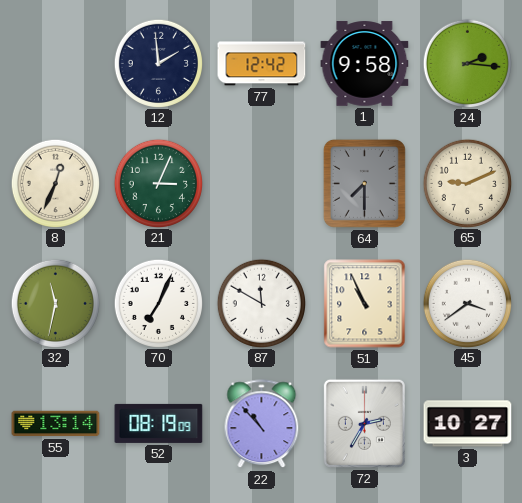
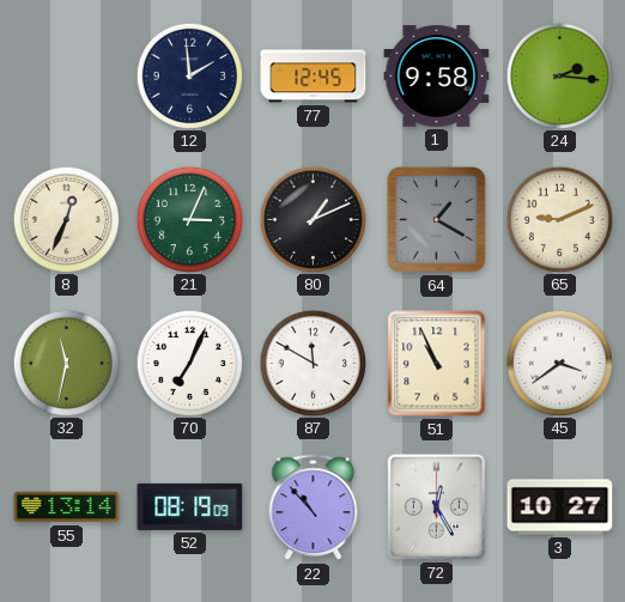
77: 12:42 -> 12:45 (314, 77)
80: none -> 1:11 (313, 219)
64: 7:30 -> 1:20 (436, 219)
72: 2:35 -> 12:25 (436, 506)
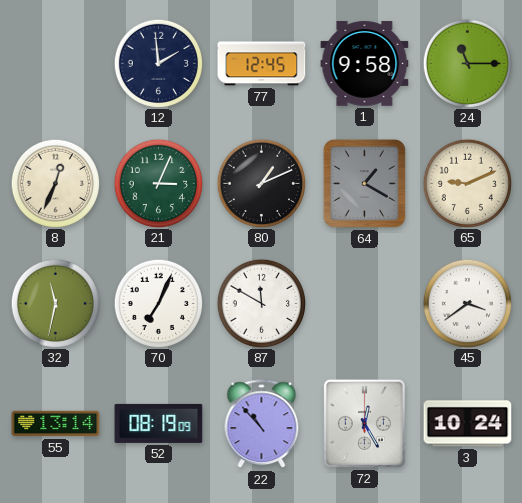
24: 2:16 -> 11:15 (467, 63)
51: 10:56 -> none (437, 364)
3: 10:27 -> 10:24 (468, 424)
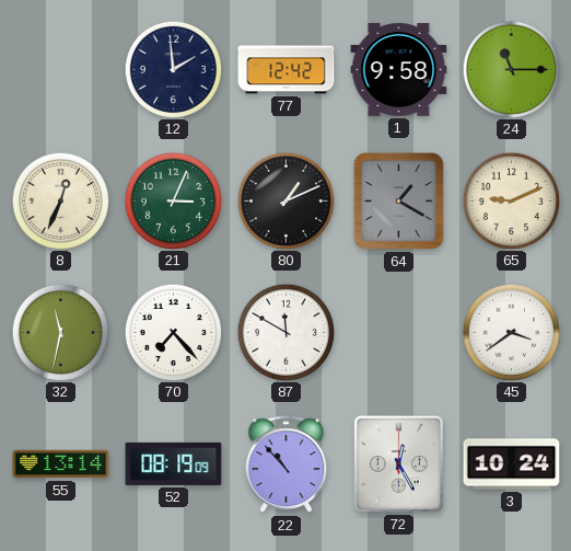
77: 12:45 -> 12:42 (287, 70)
70: 7:04 -> 7:23 (173, 332)
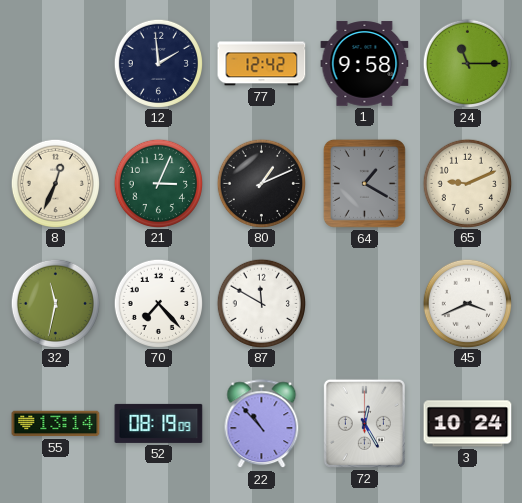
45: 3:39 -> 3:41 (467, 303)
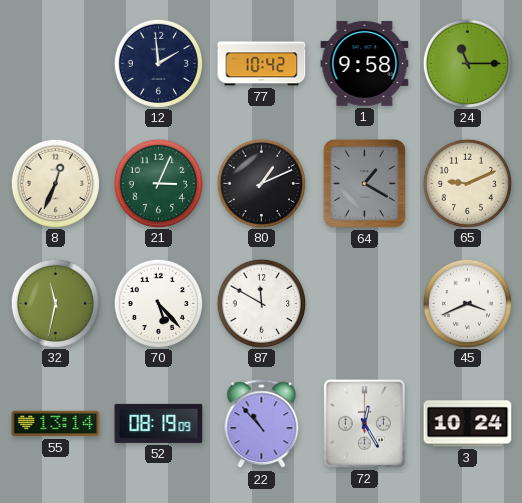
77: 12:42 -> 10:42 (262, 64)
70: 7:23 -> 5:23 (158, 303)
